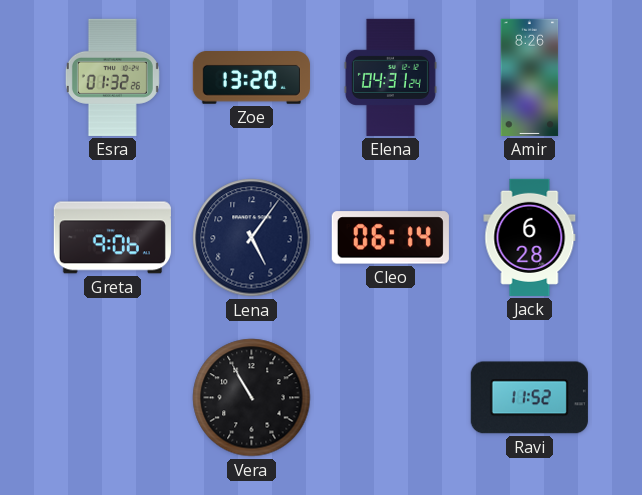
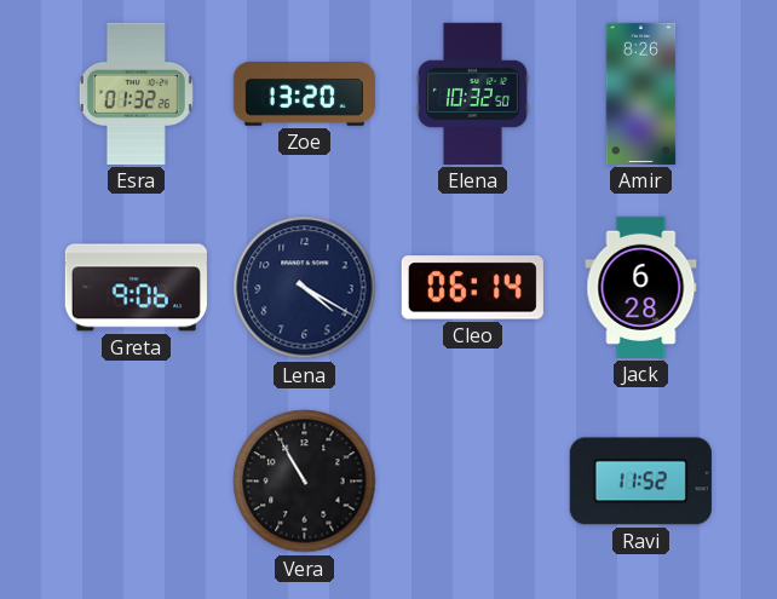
Elena: 04:31 -> 10:32 (472, 93)
Lena: 5:06 -> 4:20 (305, 288)
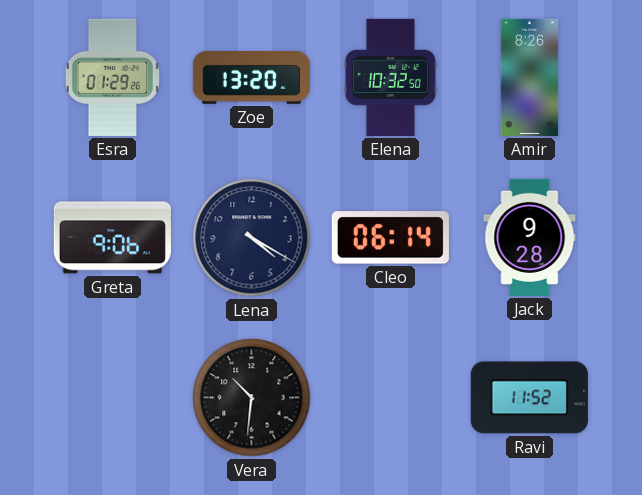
Esra: 01:32 -> 01:29 (112, 77)
Jack: 6:28 -> 9:28 (530, 237)
Vera: 10:55 -> 10:31 (252, 398)
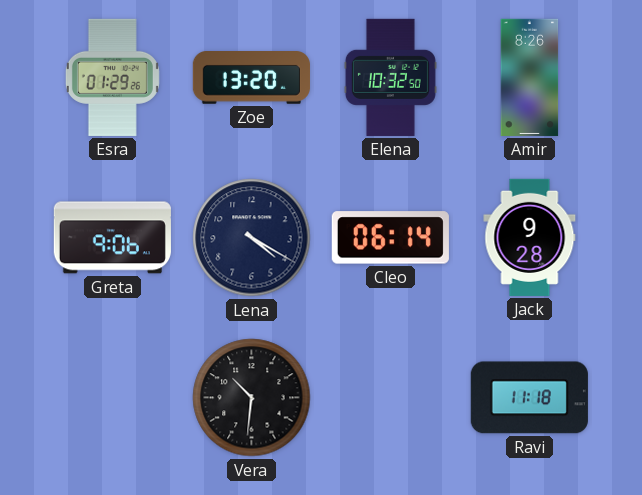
Ravi: 11:52 -> 11:18 (529, 398)
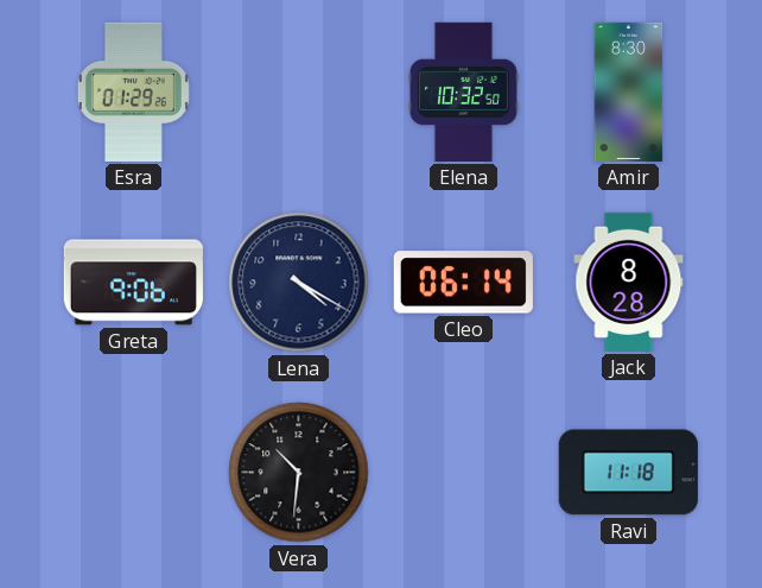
Zoe: 13:20 -> none (251, 78)
Amir: 8:26 -> 8:30 (629, 91)
Jack: 9:28 -> 8:28 (629, 282)
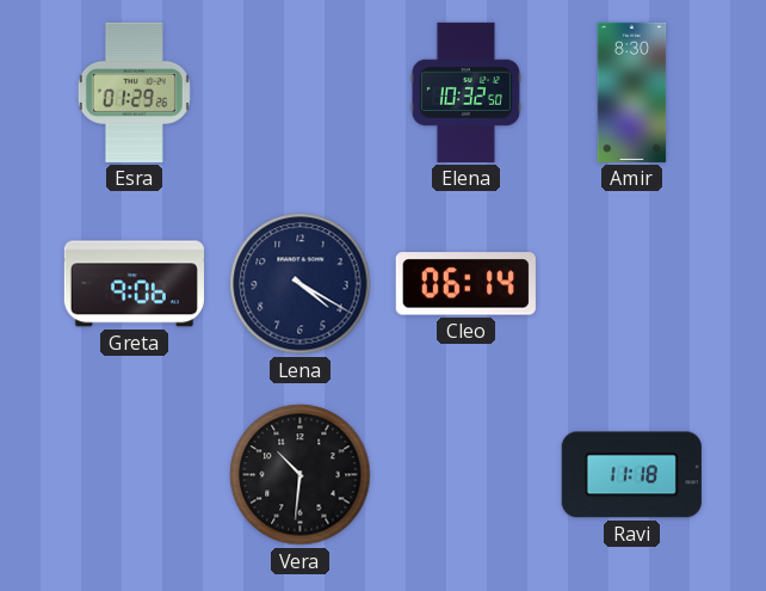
Jack: 8:28 -> none (629, 282)
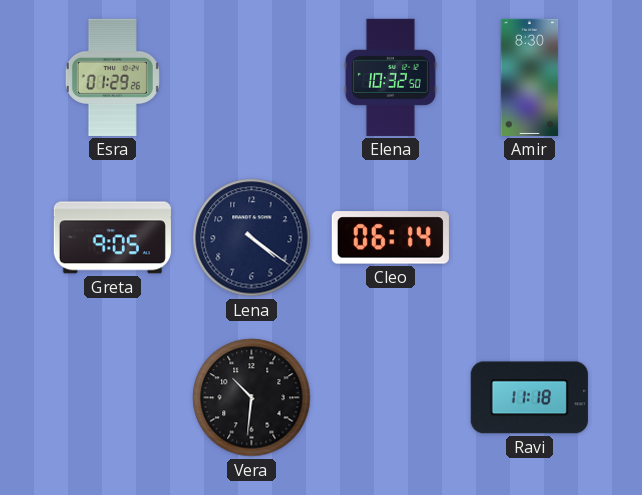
Greta: 9:06 -> 9:05 (112, 238)
Lena: 4:20 -> 4:21 (252, 238)
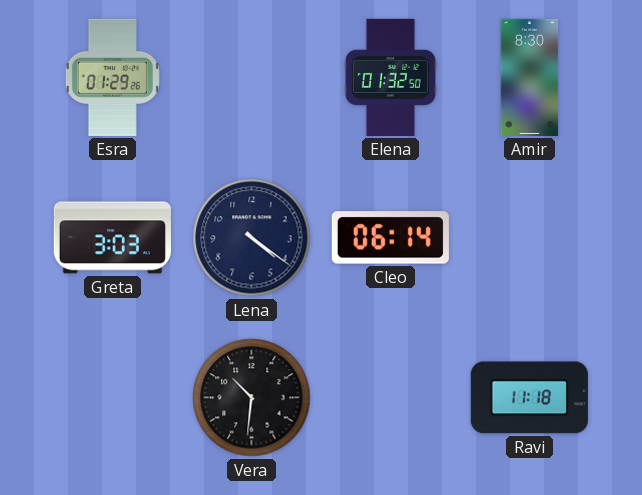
Elena: 10:32 -> 01:32 (390, 77)
Greta: 9:05 -> 3:03 (112, 238)
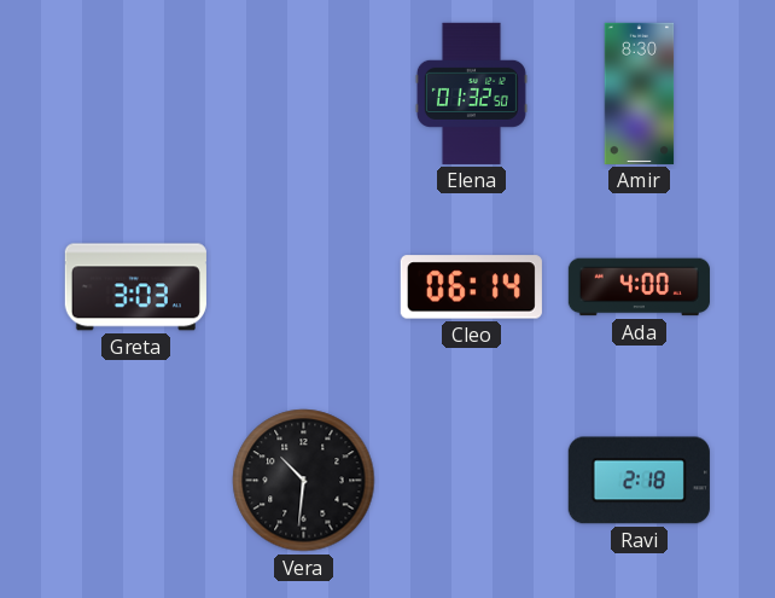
Esra: 01:29 -> none (112, 77)
Lena: 4:21 -> none (252, 238)
Ada: none -> 4:00 (639, 288)
Ravi: 11:18 -> 2:18 (639, 481)
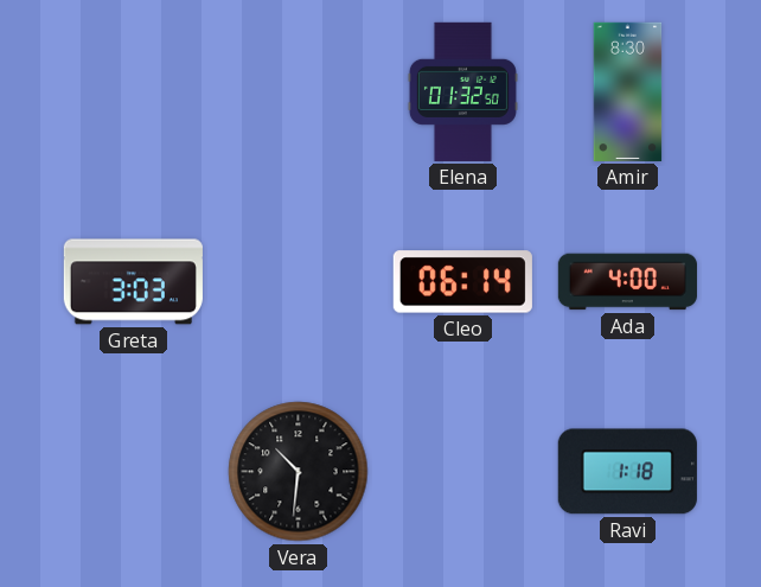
Ravi: 2:18 -> 1:18 (627, 472)
